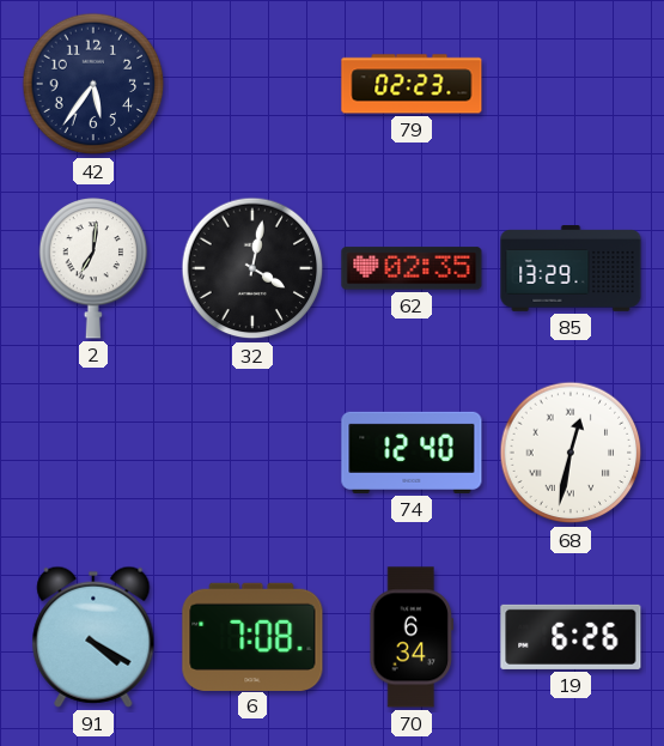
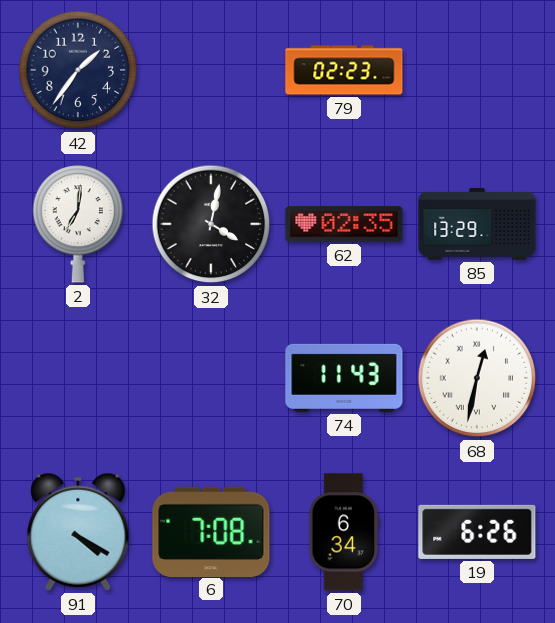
42: 5:36 -> 1:36 (78, 70)
74: 12:40 -> 11:43 (344, 378)
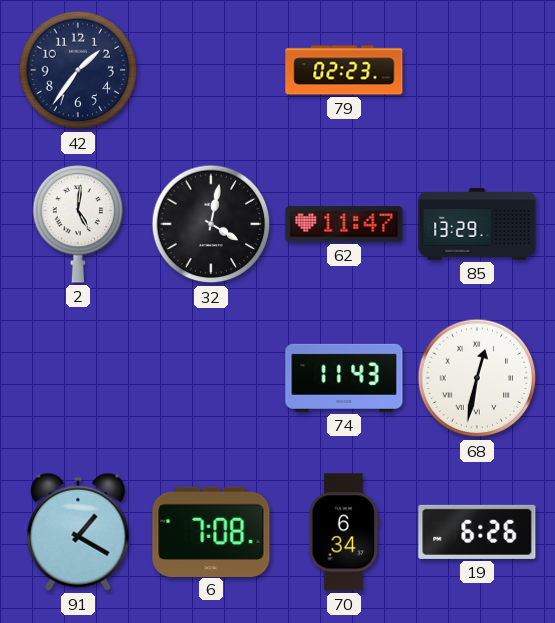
2: 7:01 -> 5:01 (78, 224)
62: 02:35 -> 11:47 (344, 224)
91: 4:20 -> 1:20 (78, 532)
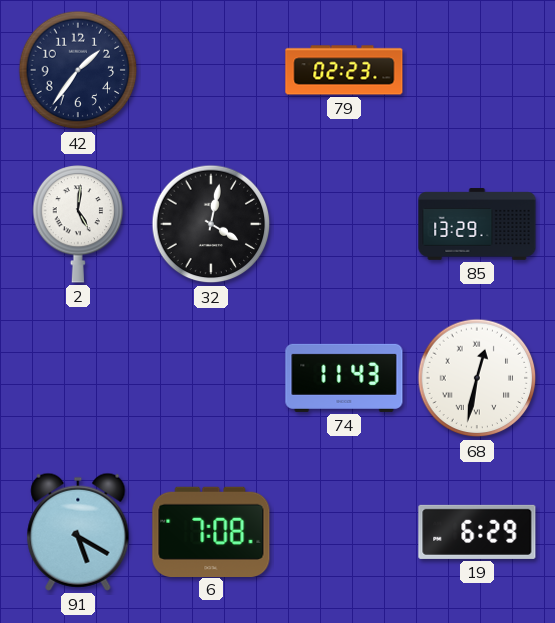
62: 11:47 -> none (344, 224)
91: 1:20 -> 5:20 (78, 532)
70: 6:34 -> none (344, 532)
19: 6:26 -> 6:29 (477, 532)
